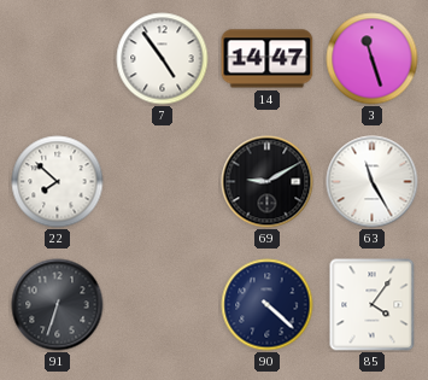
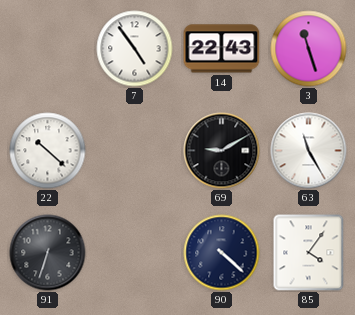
14: 14:47 -> 22:43 (222, 49)
22: 7:52 -> 10:22 (48, 151)
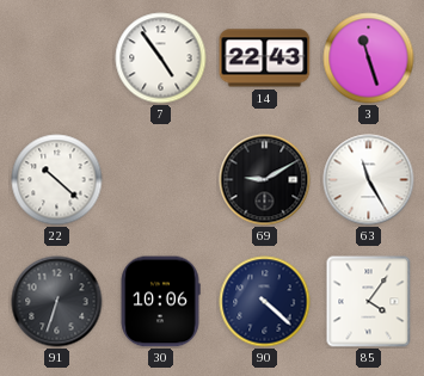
30: none -> 10:06 (160, 302)
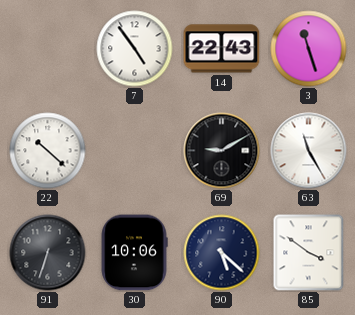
90: 4:22 -> 5:22 (222, 253)
85: 4:06 -> 3:51 (309, 253)
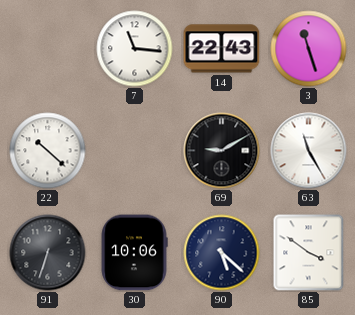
7: 4:54 -> 11:16 (135, 49)
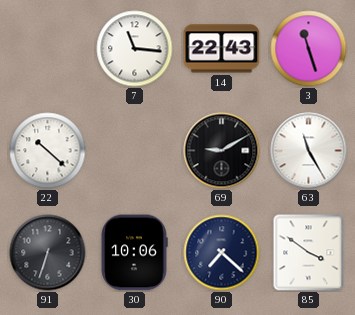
90: 5:22 -> 7:22 (222, 253)
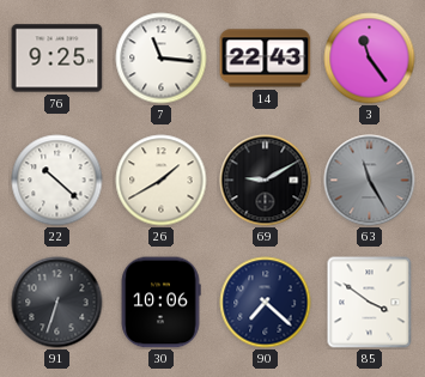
76: none -> 9:25 (57, 59)
3: 11:27 -> 11:24 (370, 59)
26: none -> 1:40 (162, 181)
63 dial: white -> grey (370, 181)
